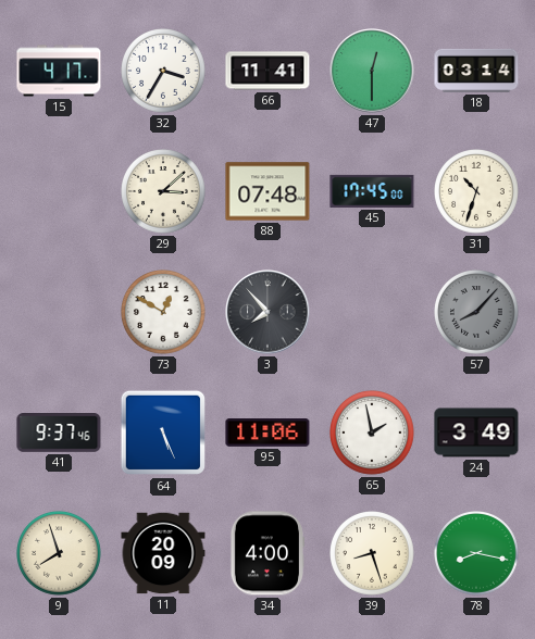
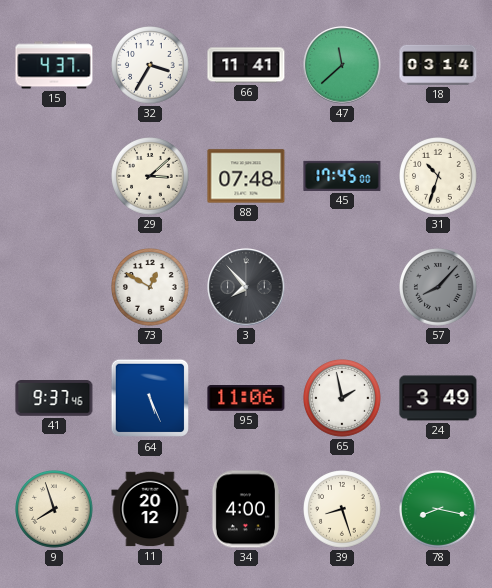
15: 4:17 -> 4:37 (54, 65)
47: 12:30 -> 11:38 (342, 65)
11: 20:09 -> 20:12 (150, 509)
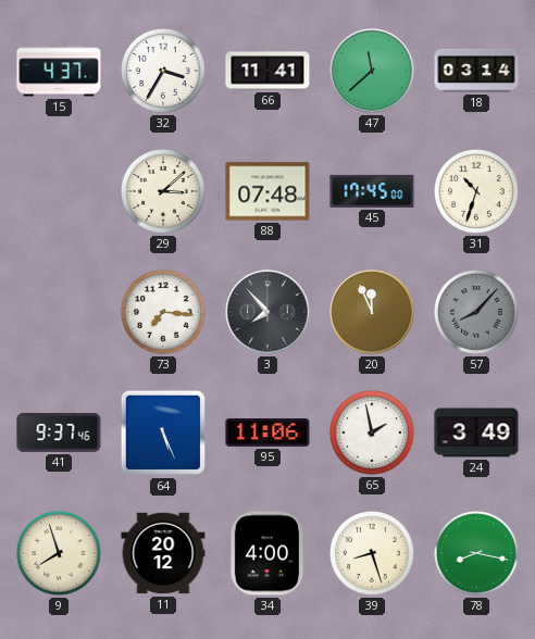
73: 12:50 -> 7:16 (164, 313)
20: none -> 11:56 (372, 312)
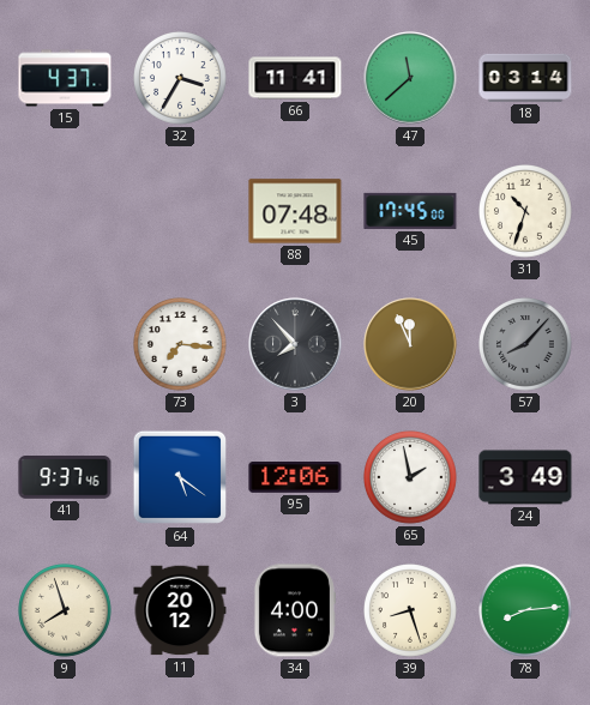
29: 3:08 -> none (164, 192)
64: 5:26 -> 5:21 (180, 477)
95: 11:06 -> 12:06 (295, 478)
78: 8:17 -> 8:14 (526, 611)
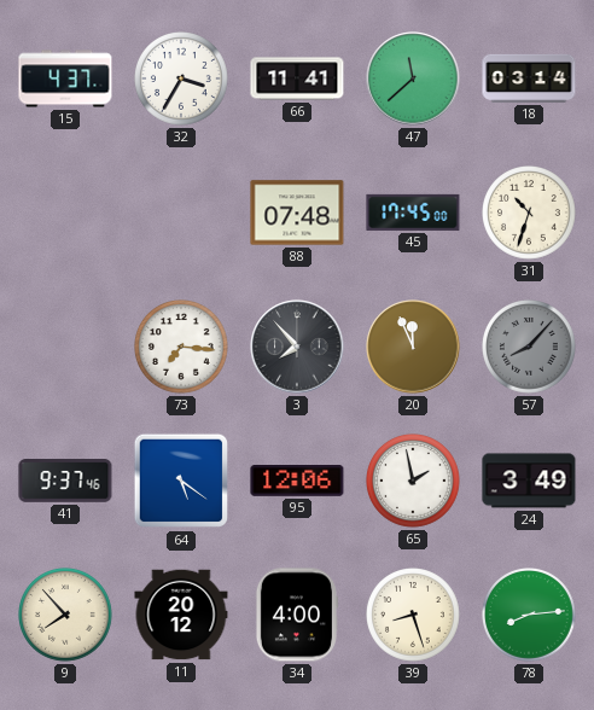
9: 7:57 -> 7:53 (66, 616)
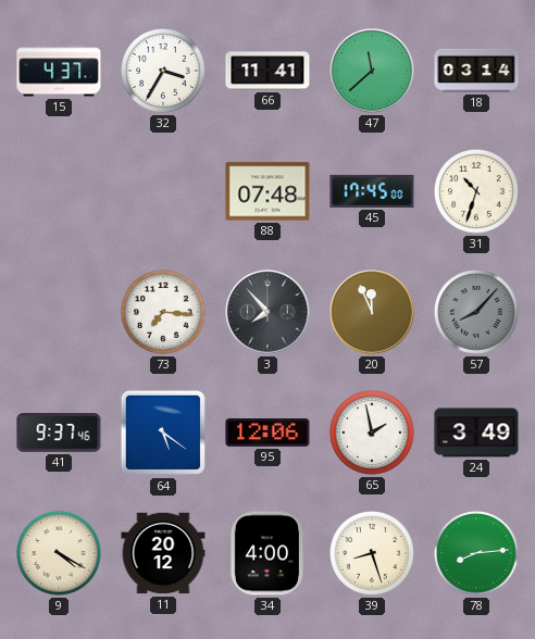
9: 7:53 -> 4:20 (60, 554)
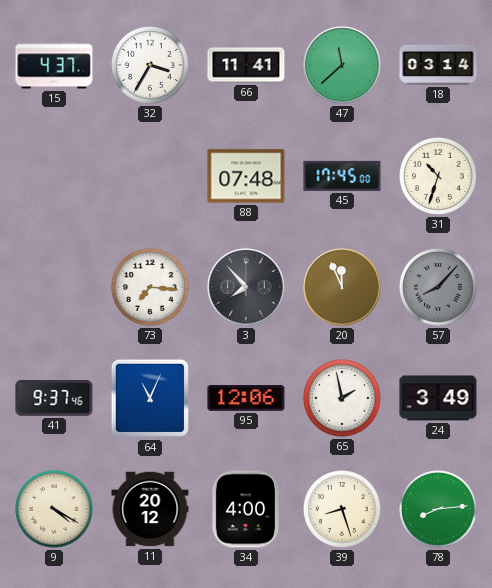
64: 5:21 -> 11:04 (150, 398)
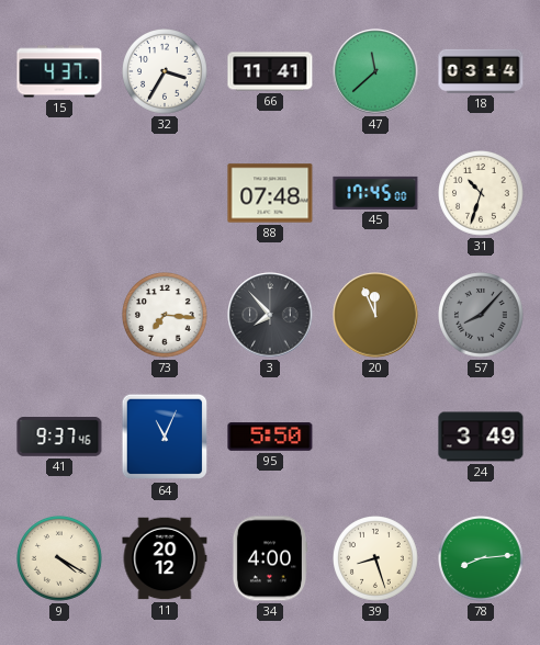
95: 12:06 -> 5:50 (270, 438)
65: 1:58 -> none (343, 399)
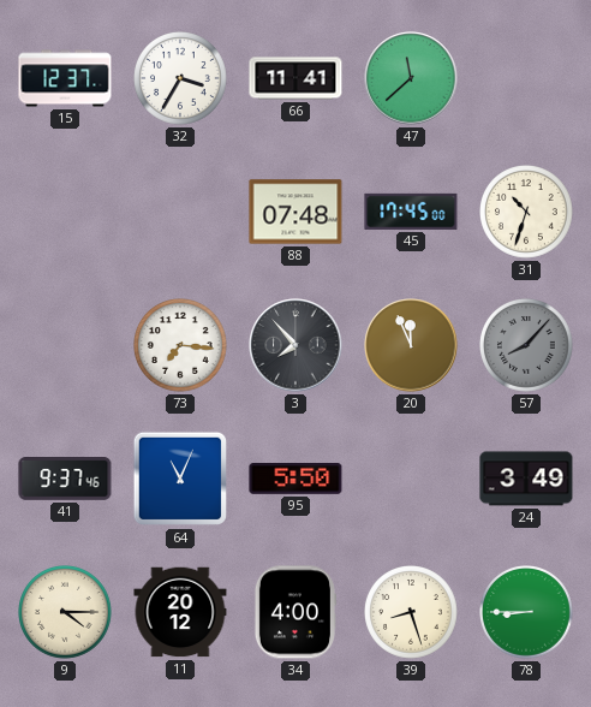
15: 4:37 -> 12:37 (65, 78)
18: 03:14 -> none (481, 71)
9: 4:20 -> 4:15 (66, 613)
78: 8:14 -> 8:45 (527, 613)
